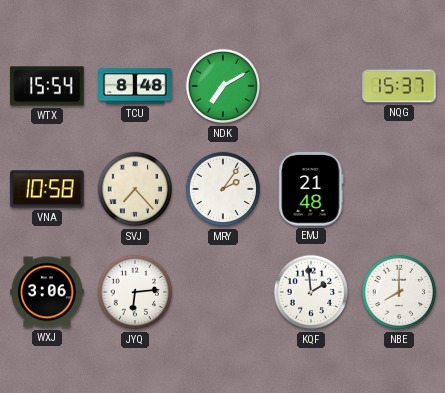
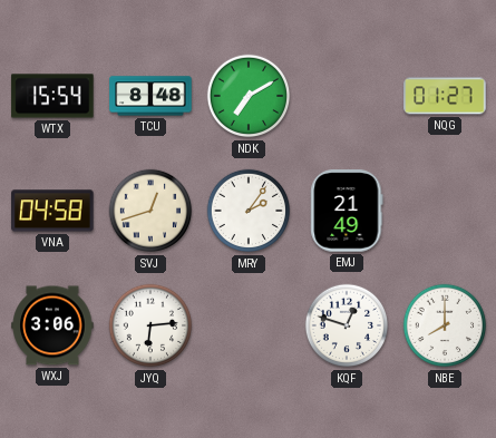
NQG: 15:37 -> 01:27 (445, 96)
VNA: 10:58 -> 04:58 (52, 211)
SVJ: 7:23 -> 12:42 (150, 211)
EMJ: 21:48 -> 21:49 (347, 211)
KQF: 1:59 -> 12:48 (347, 325)
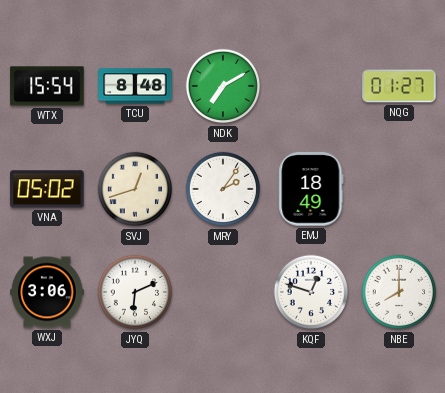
VNA: 04:58 -> 05:02 (47, 189)
EMJ: 21:49 -> 18:49 (311, 189)
JYQ: 6:14 -> 6:11 (135, 292)
